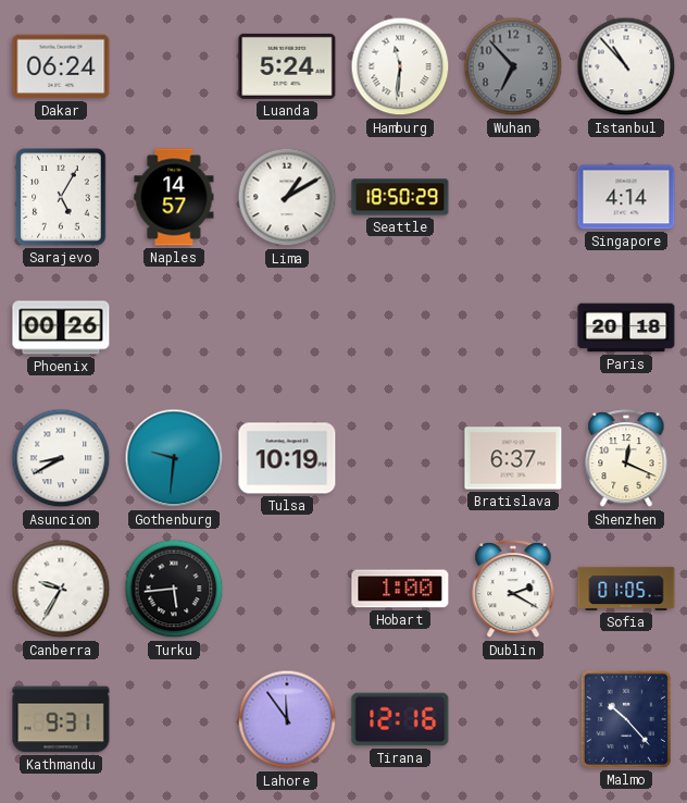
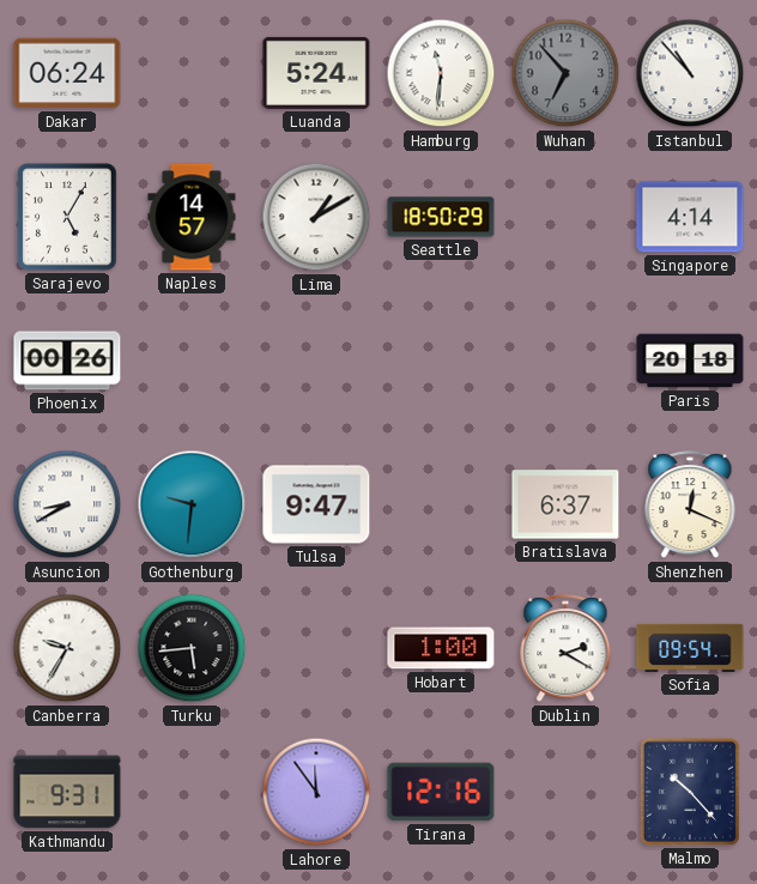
Tulsa: 10:19 -> 9:47 (316, 504)
Sofia: 01:05 -> 09:54 (690, 648)
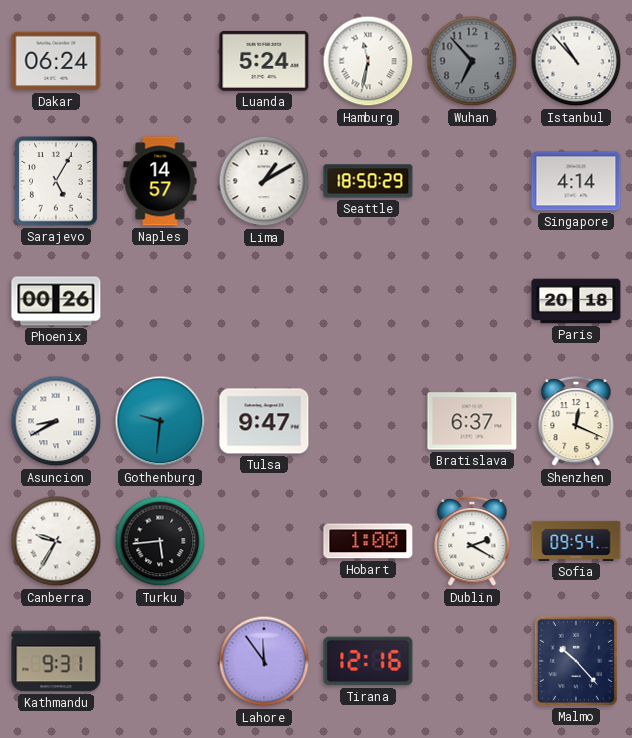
Hamburg: 11:31 -> 11:32 (368, 61)
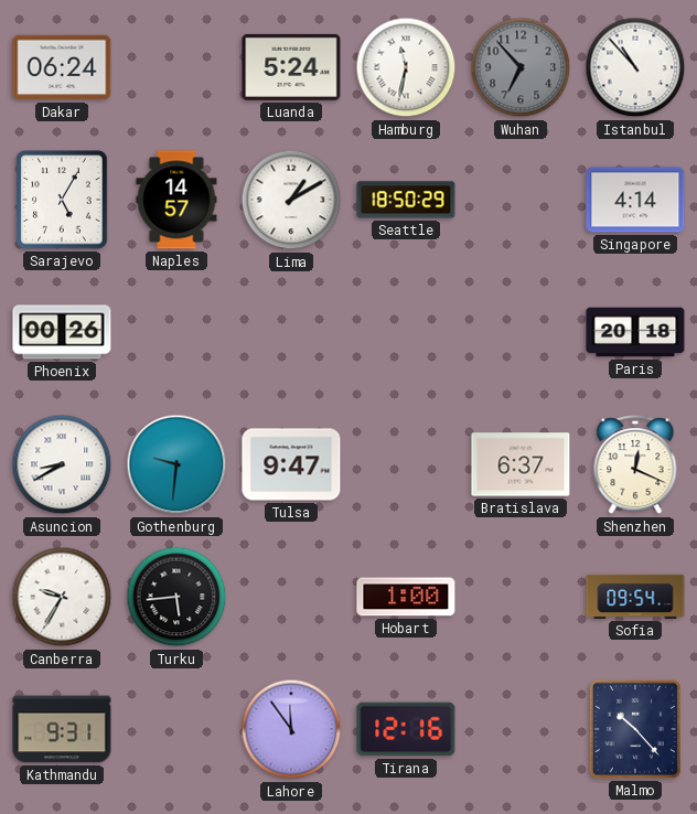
Dublin: 2:20 -> none (472, 542)
